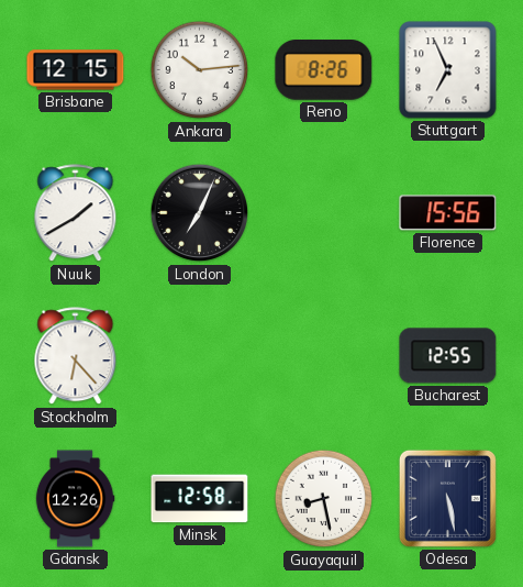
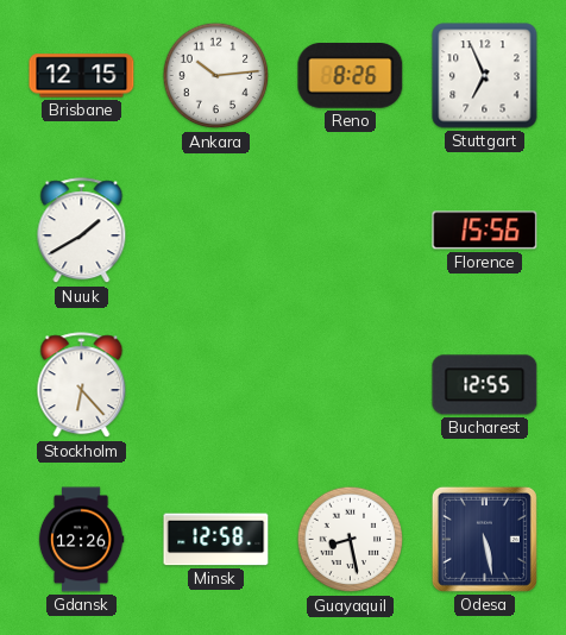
London: 7:04 -> none (200, 213)
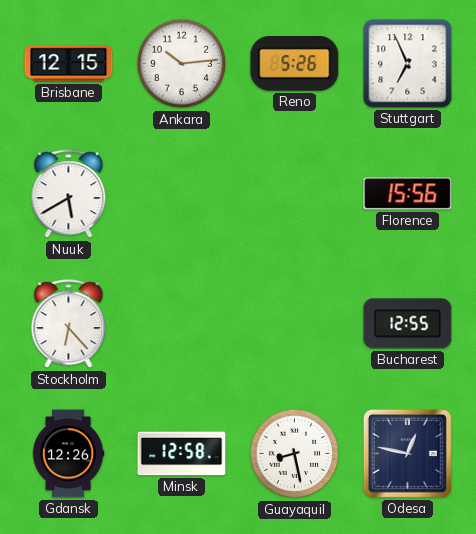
Reno: 8:26 -> 5:26 (295, 64)
Nuuk: 1:40 -> 5:40 (69, 194)
Odesa: 5:28 -> 12:47 (407, 453)
